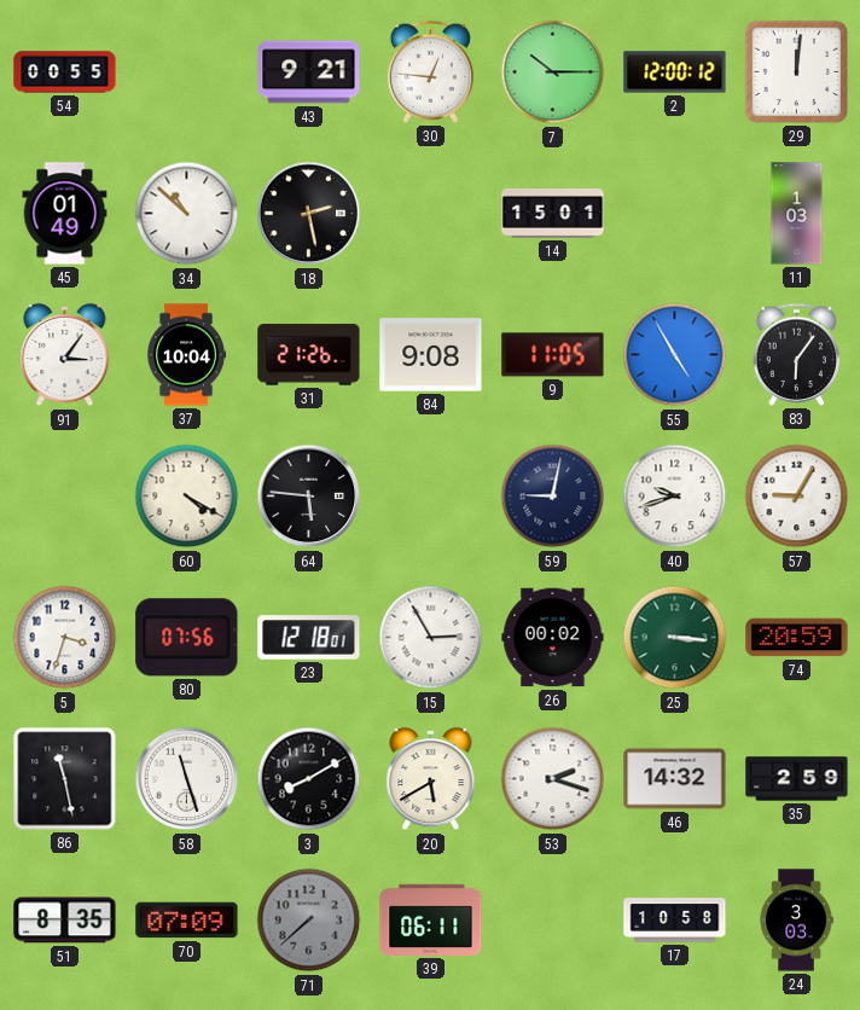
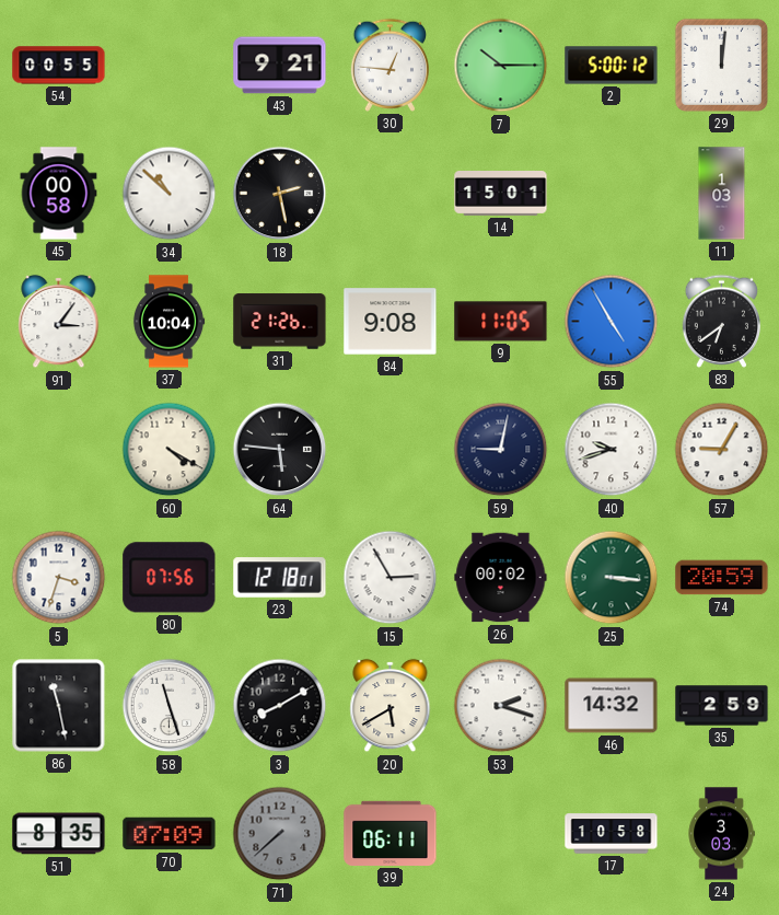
2: 12:00 -> 5:00 (612, 66)
45: 01:49 -> 00:58 (59, 194)
83: 6:06 -> 6:39 (722, 321)
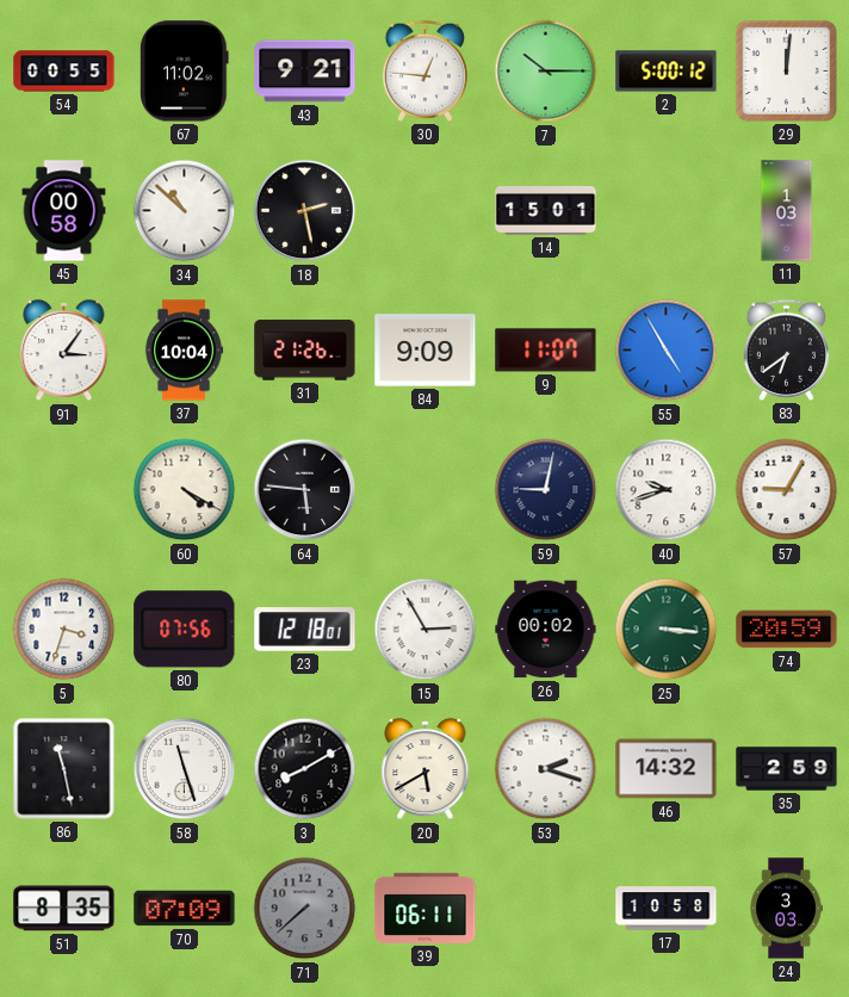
67: none -> 11:02 (185, 72)
84: 9:08 -> 9:09 (426, 351)
9: 11:05 -> 11:07 (546, 351)
